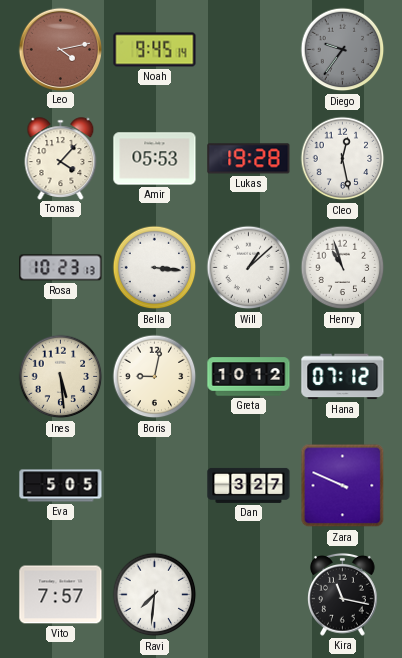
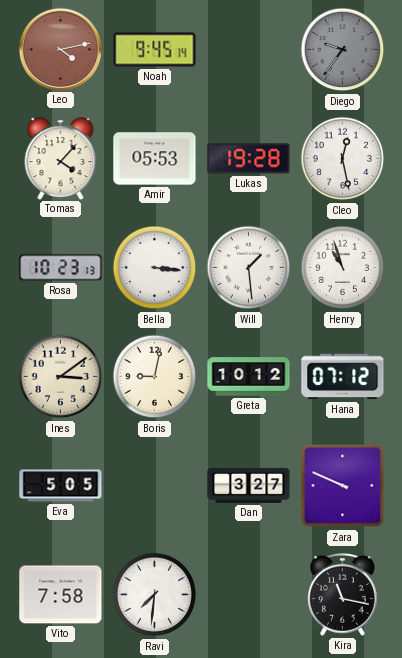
Will: 1:08 -> 1:29 (249, 268)
Ines: 5:29 -> 3:09 (61, 377)
Vito: 7:57 -> 7:58 (61, 595)
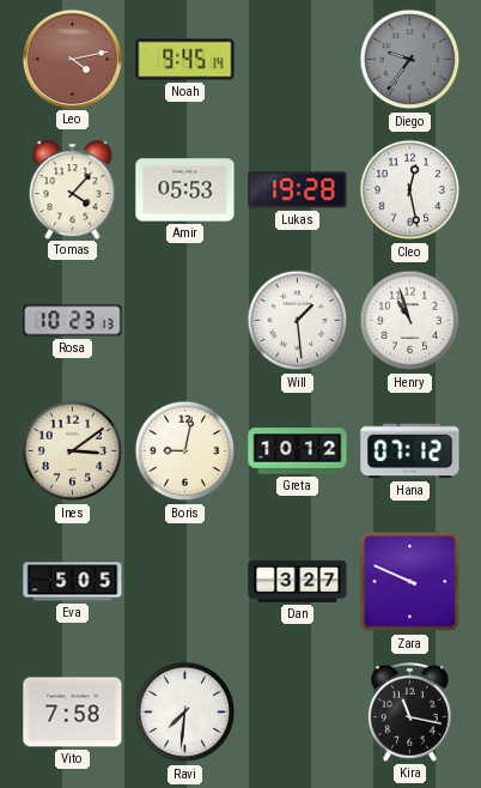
Bella: 3:16 -> none (155, 268)
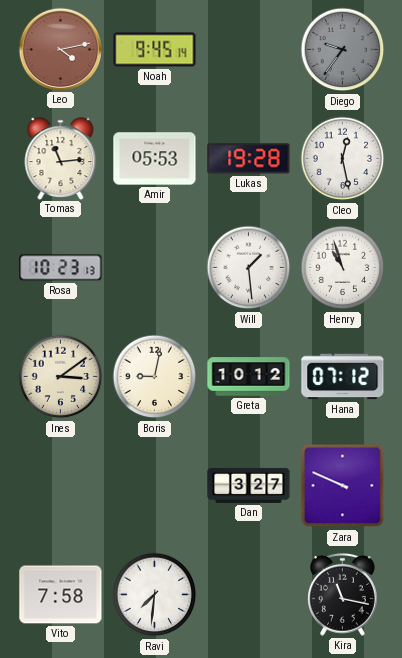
Tomas: 4:07 -> 11:14 (61, 158)
Eva: 5:05 -> none (73, 582)
